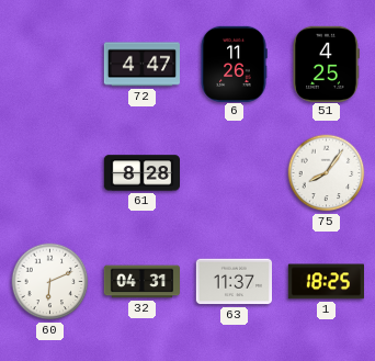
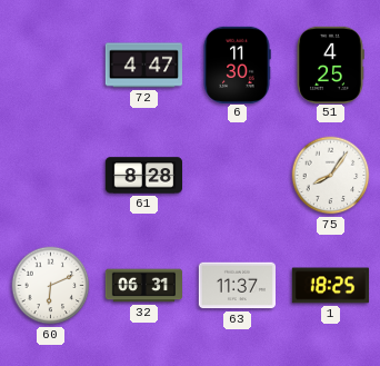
6: 11:26 -> 11:30 (237, 65)
32: 04:31 -> 06:31 (144, 286)
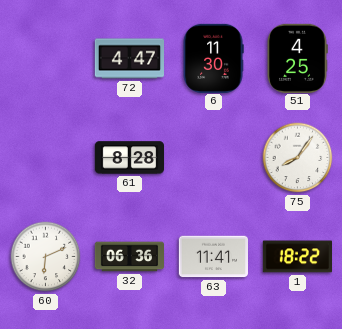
32: 06:31 -> 06:36 (130, 257)
63: 11:37 -> 11:41 (213, 257)
1: 18:25 -> 18:22 (297, 257)
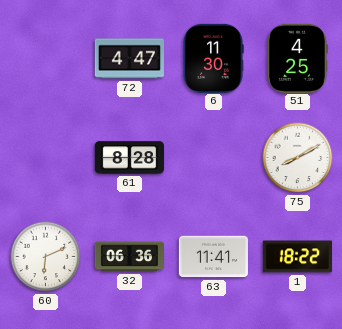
75: 8:06 -> 8:10 (298, 158)
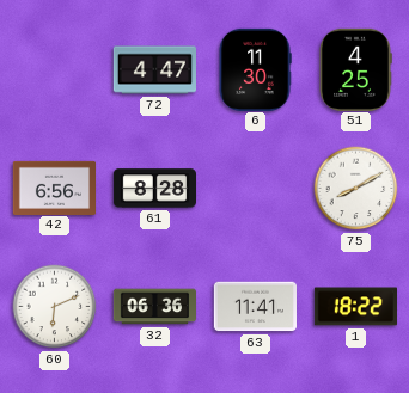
42: none -> 6:56 (54, 188)
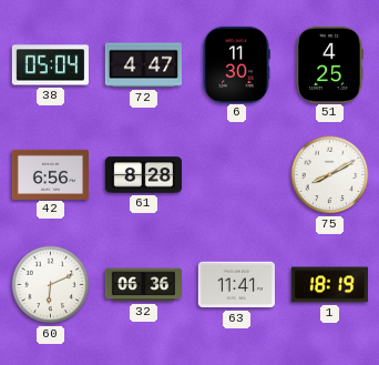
38: none -> 05:04 (50, 65)
1: 18:22 -> 18:19 (329, 285)
